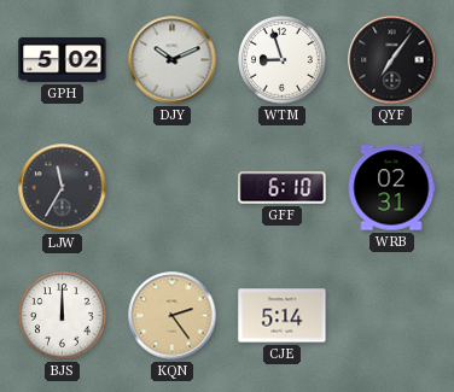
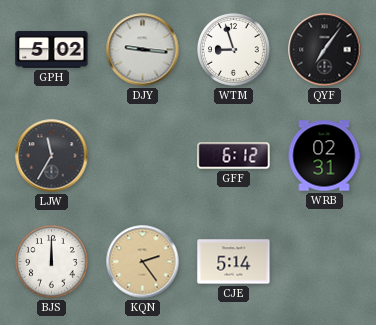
DJY: 10:11 -> 9:16 (143, 50)
GFF: 6:10 -> 6:12 (234, 156)
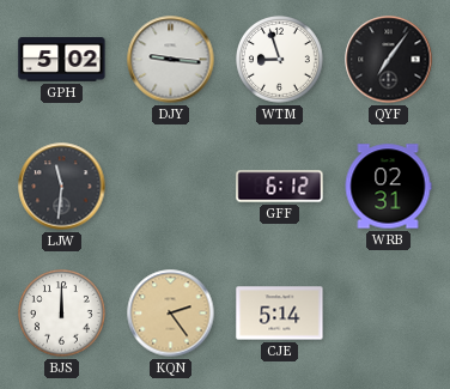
LJW: 11:35 -> 11:31 (62, 187)
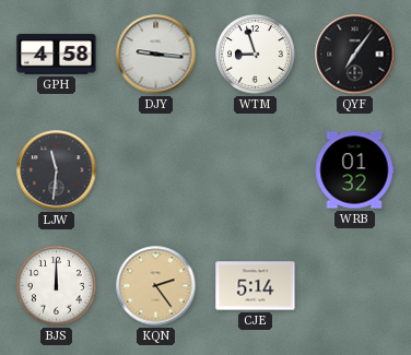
GPH: 5:02 -> 4:58 (57, 55)
GFF: 6:12 -> none (280, 187)
WRB: 02:31 -> 01:32 (354, 170)
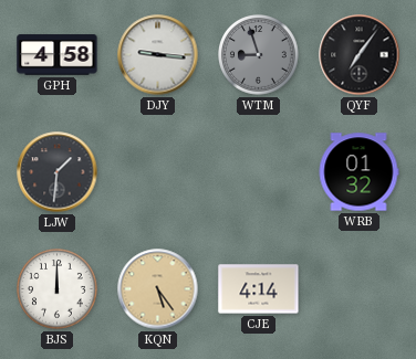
WTM dial: white -> grey (259, 55)
LJW: 11:31 -> 1:31 (58, 172)
KQN: 2:24 -> 5:24 (158, 289)
CJE: 5:14 -> 4:14 (259, 289)
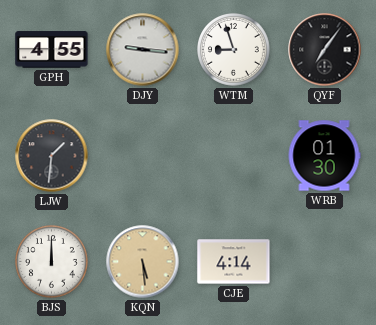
GPH: 4:58 -> 4:55 (52, 50)
WTM dial: grey -> white (234, 50)
WRB: 01:32 -> 01:30 (324, 156)
KQN: 5:24 -> 5:29 (143, 262)
